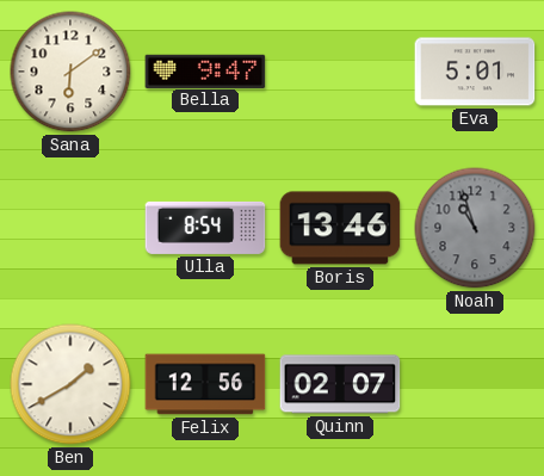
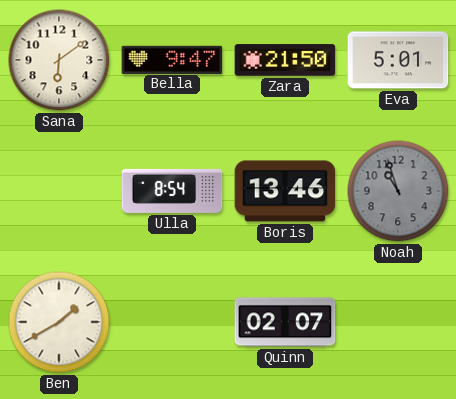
Zara: none -> 21:50 (285, 60)
Felix: 12:56 -> none (205, 384)
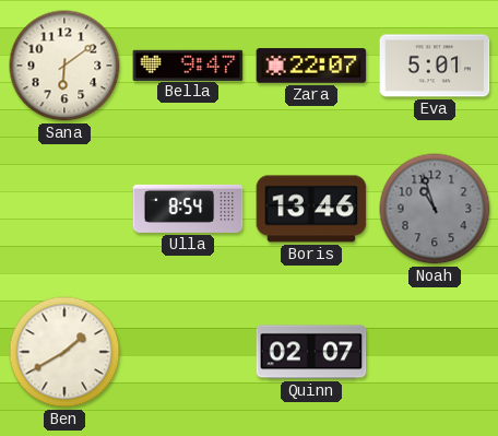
Zara: 21:50 -> 22:07 (311, 66)
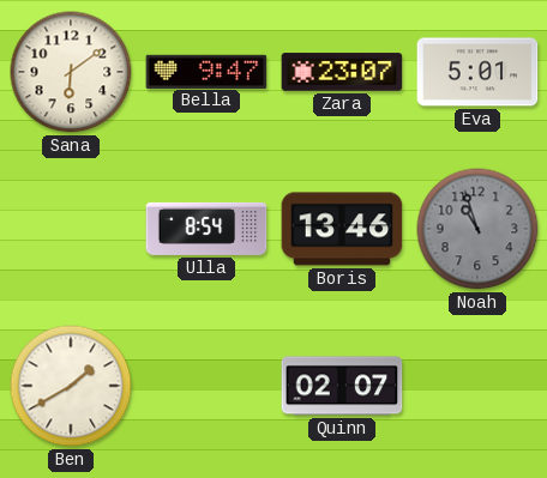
Zara: 22:07 -> 23:07 (342, 72)
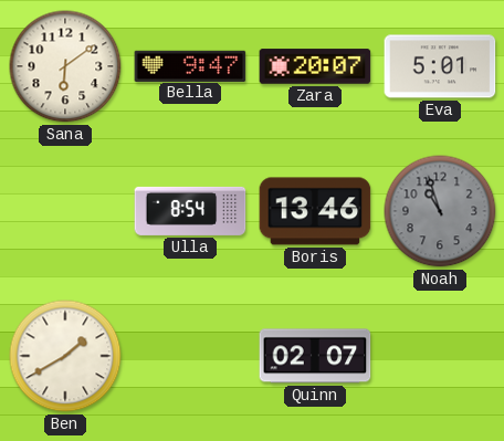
Zara: 23:07 -> 20:07 (315, 66)
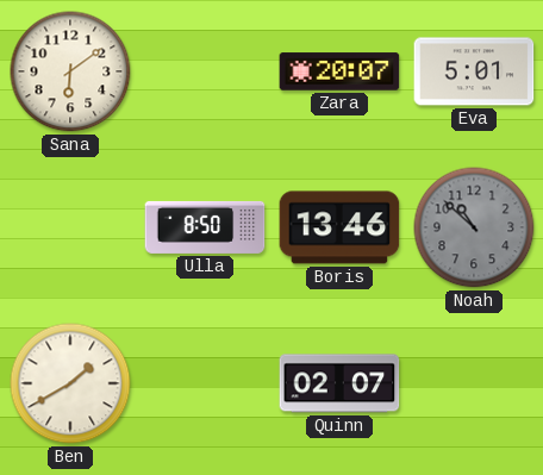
Bella: 9:47 -> none (190, 65)
Ulla: 8:54 -> 8:50 (205, 227)
Noah: 10:57 -> 10:52 (474, 227)
